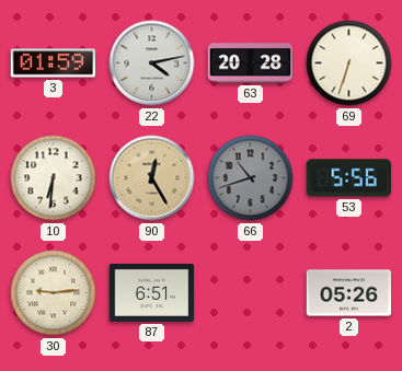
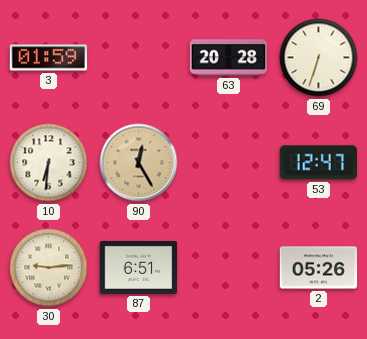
22: 4:13 -> none (152, 63)
66: 10:42 -> none (251, 178)
53: 5:56 -> 12:47 (318, 163)
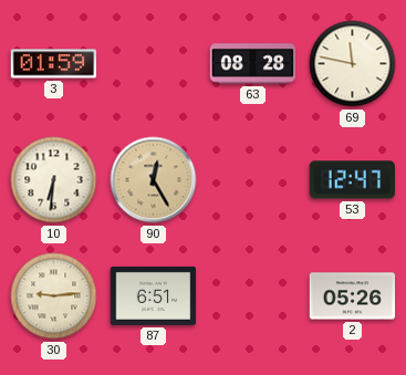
63: 20:28 -> 08:28 (253, 64)
69: 6:33 -> 11:47 (353, 64)
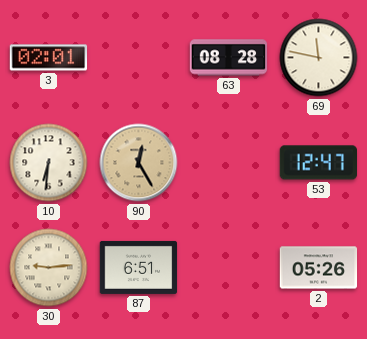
3: 01:59 -> 02:01 (49, 58)
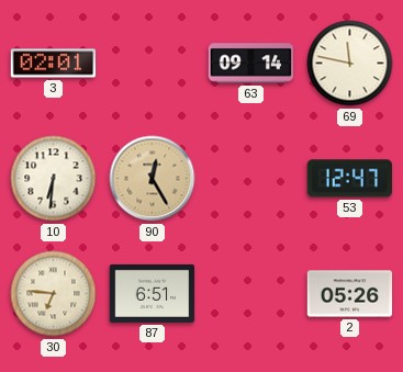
63: 08:28 -> 09:14 (251, 64)
30: 9:14 -> 6:46 (54, 294)
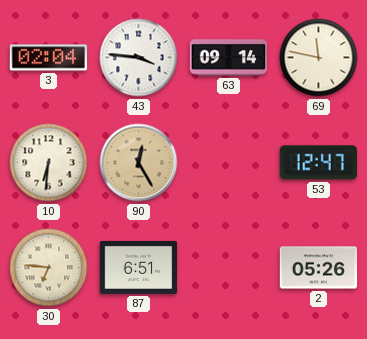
3: 02:01 -> 02:04 (49, 58)
43: none -> 3:46 (139, 58)
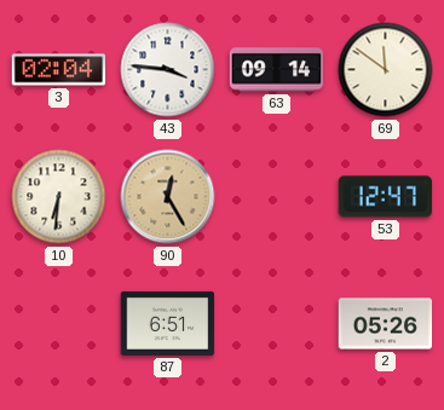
69: 11:47 -> 11:51 (386, 70)
30: 6:46 -> none (49, 268)
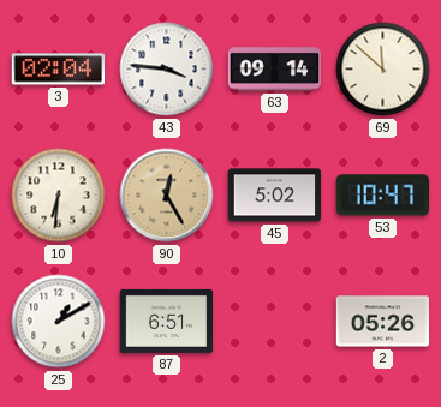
69: 11:51 -> 11:52 (383, 70)
45: none -> 5:02 (275, 196)
53: 12:47 -> 10:47 (382, 196)
25: none -> 1:10 (59, 322)
